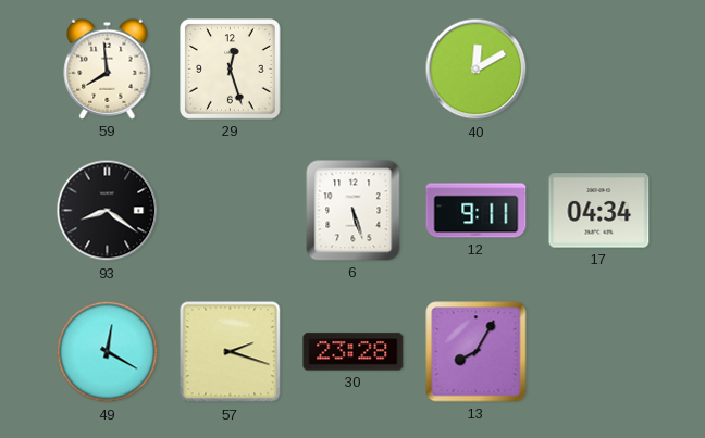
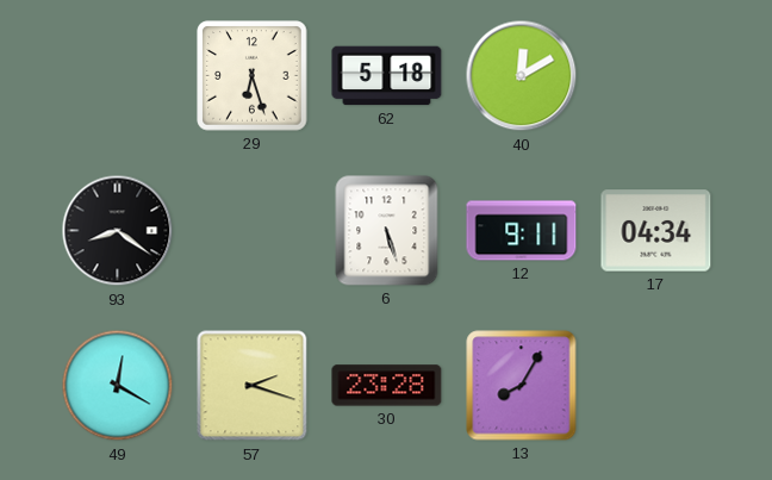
59: 7:59 -> none (108, 68)
29: 12:27 -> 6:27 (253, 76)
62: none -> 5:18 (387, 76)
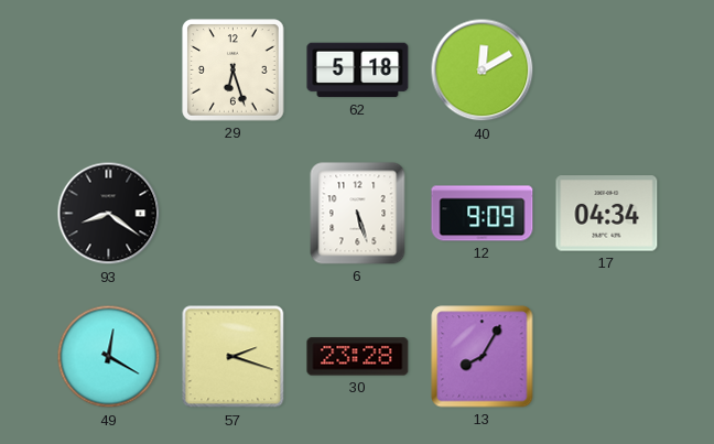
12: 9:11 -> 9:09 (483, 214)
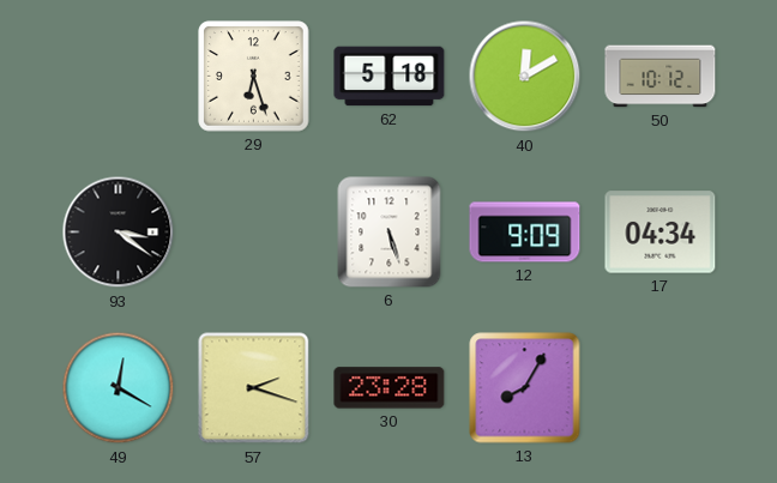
50: none -> 10:12 (661, 77)
93: 8:21 -> 3:21 (119, 233)
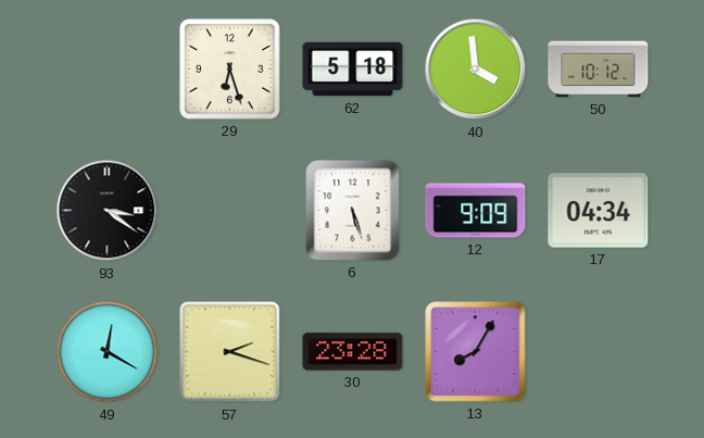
40: 12:10 -> 3:59 (476, 70)
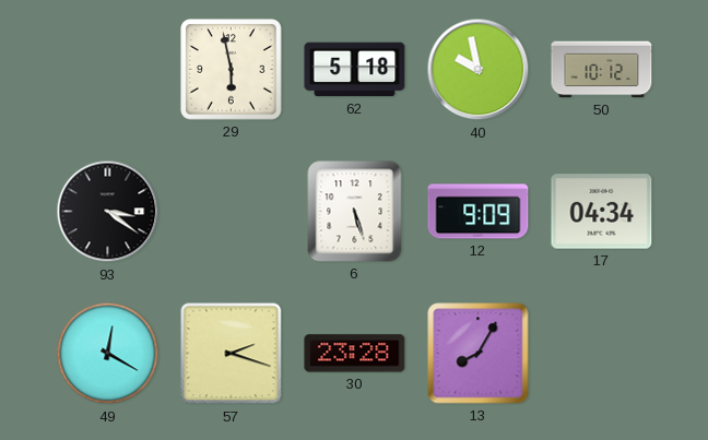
29: 6:27 -> 5:58 (232, 70)
40: 3:59 -> 9:58 (479, 70)
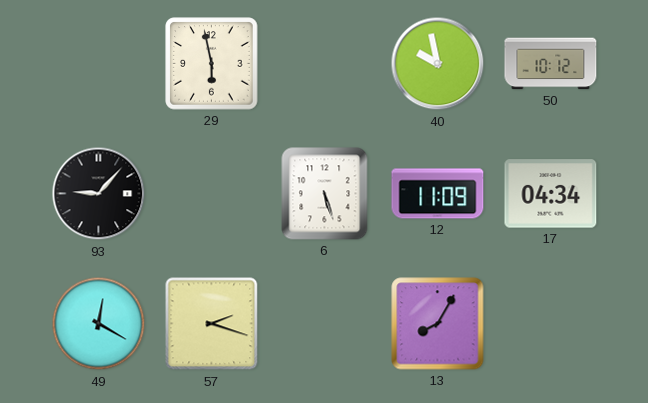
62: 5:18 -> none (355, 70)
93: 3:21 -> 9:07 (99, 194)
12: 9:09 -> 11:09 (438, 194)
30: 23:28 -> none (355, 354)
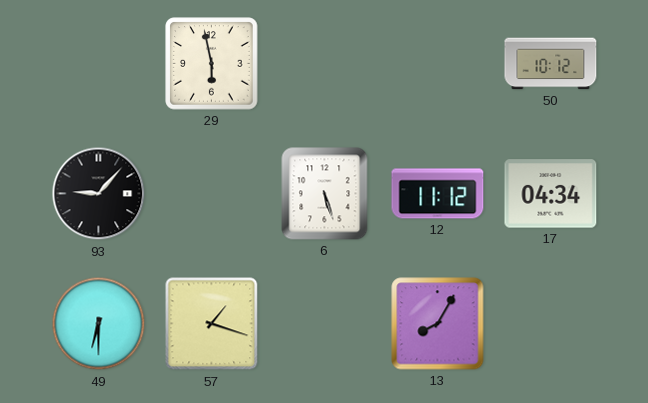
40: 9:58 -> none (438, 64)
12: 11:09 -> 11:12 (438, 194)
49: 12:20 -> 6:30 (99, 324)
57: 2:18 -> 1:18 (212, 324)
